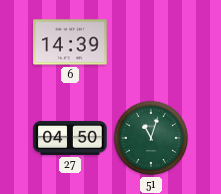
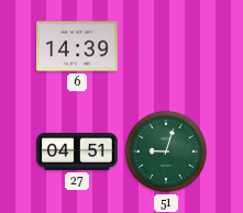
27: 04:50 -> 04:51 (77, 152)
51: 11:03 -> 9:03 (166, 152)
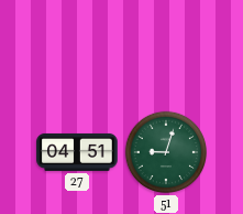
6: 14:39 -> none (77, 46)
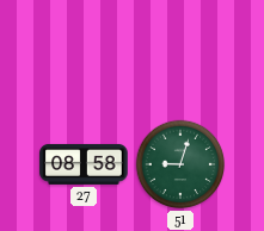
27: 04:51 -> 08:58 (84, 164)
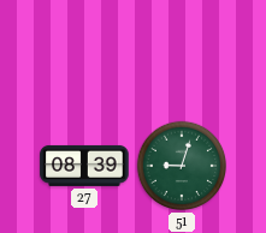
27: 08:58 -> 08:39 (84, 166)
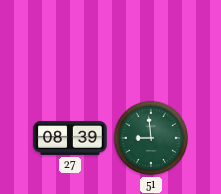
51: 9:03 -> 8:59 (151, 138)
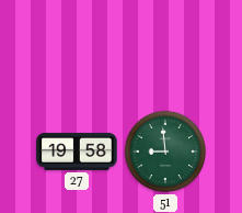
27: 08:39 -> 19:58 (77, 152)
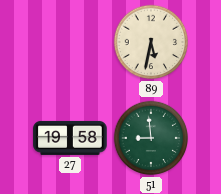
89: none -> 5:32 (151, 42)
